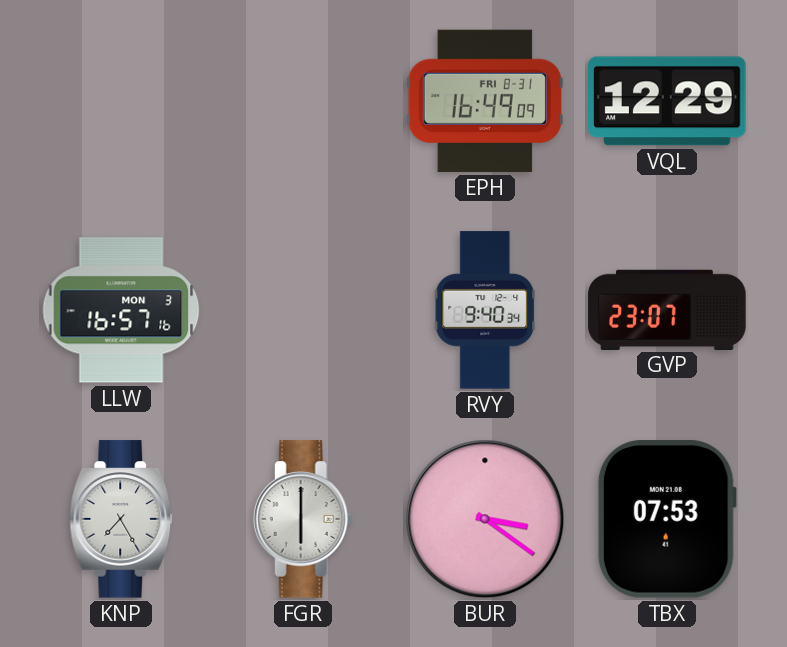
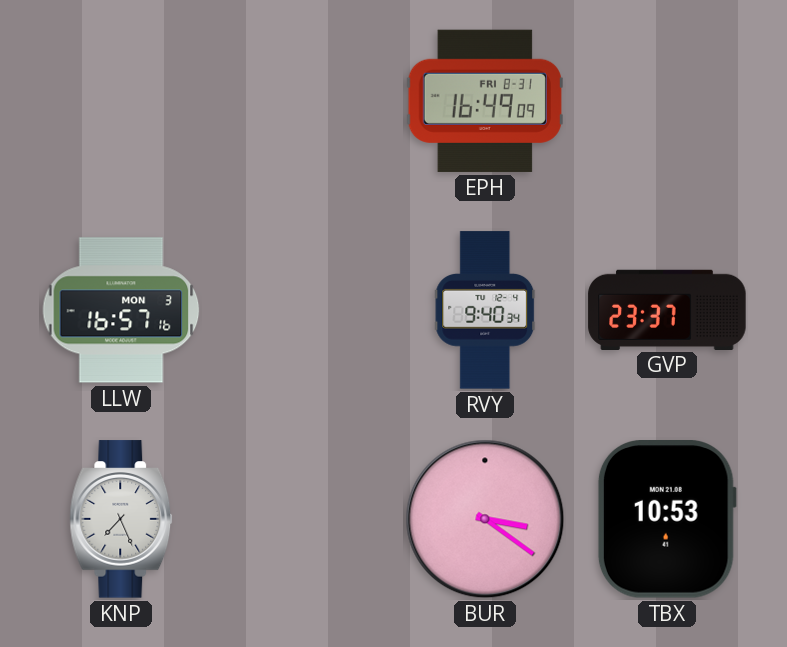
VQL: 12:29 -> none (667, 101)
GVP: 23:07 -> 23:37 (667, 309)
KNP: 7:25 -> 7:26 (121, 519)
FGR: 6:00 -> none (303, 519)
TBX: 07:53 -> 10:53 (667, 520)
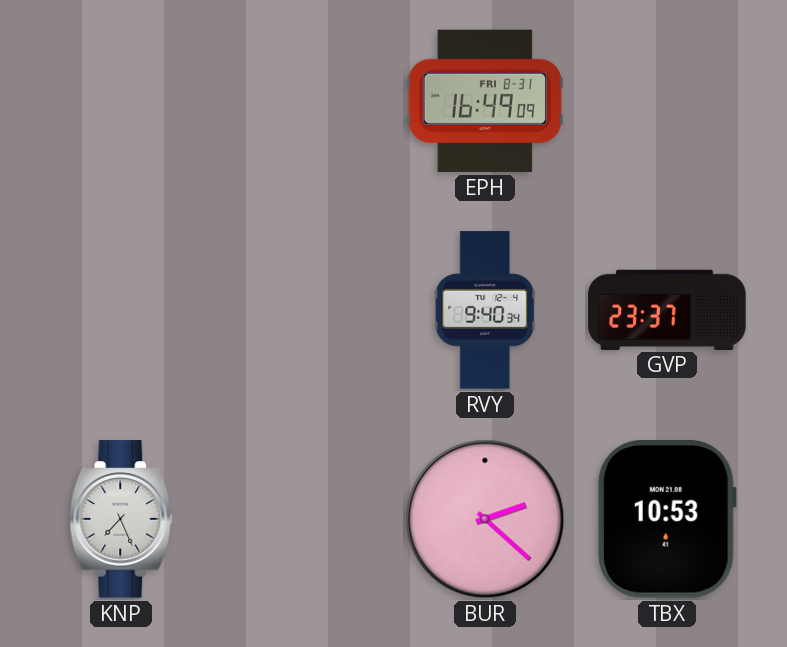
LLW: 16:57 -> none (121, 310)
BUR: 3:21 -> 2:22 (485, 519)
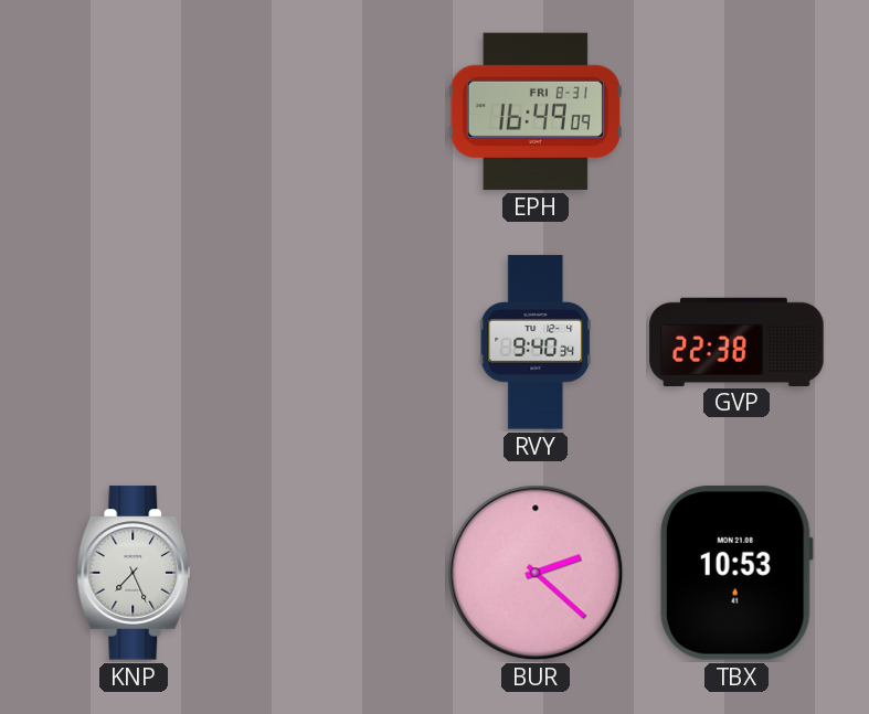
GVP: 23:37 -> 22:38 (736, 341)
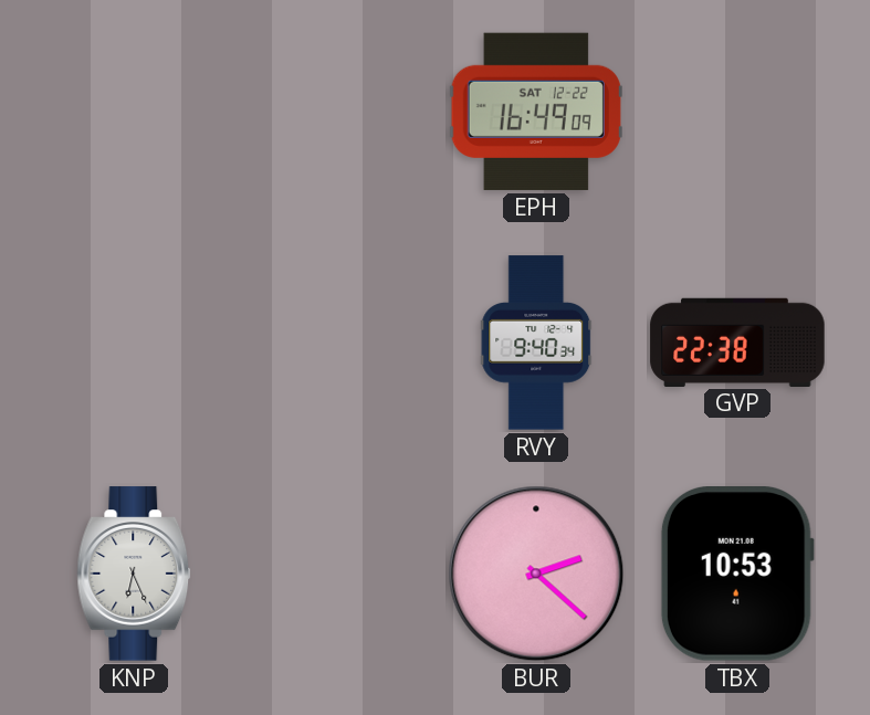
EPH date: FRI 8-31 -> SAT 12-22 (536, 112)
KNP: 7:26 -> 6:26 (134, 574)
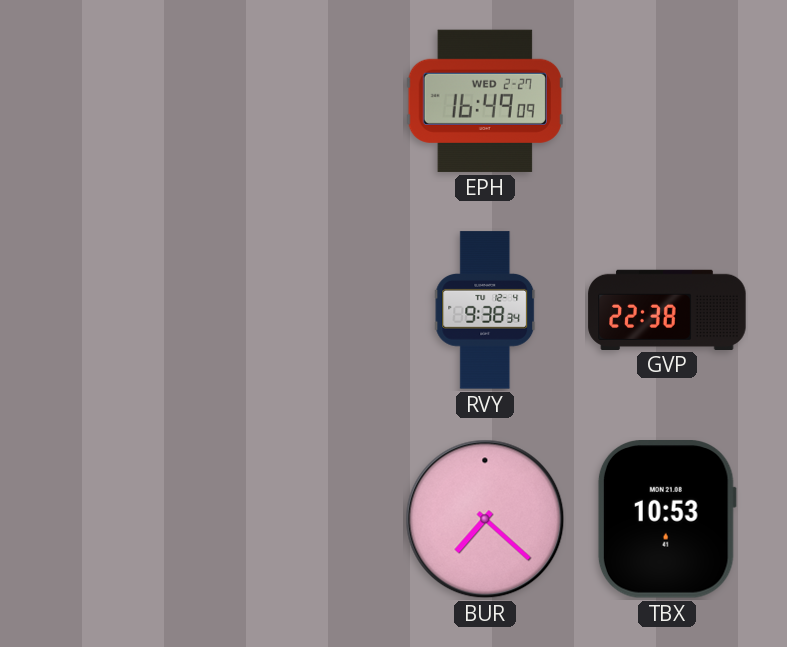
EPH date: SAT 12-22 -> WED 2-27 (485, 101)
RVY: 9:40 -> 9:38 (485, 310)
KNP: 6:26 -> none (134, 574)
BUR: 2:22 -> 7:22 (485, 519)
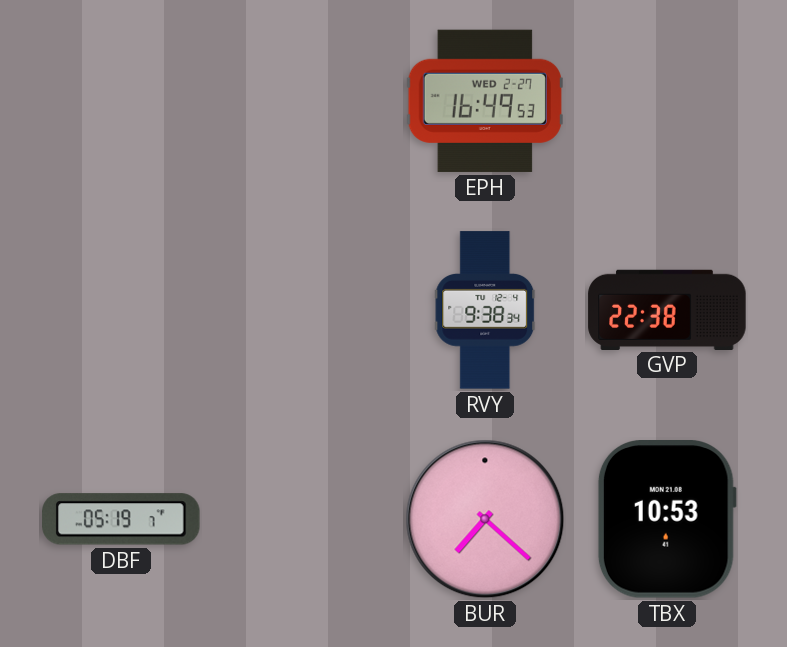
EPH: 16:49:09 -> 16:49:53 (485, 101)
DBF: none -> 05:19 (121, 519)
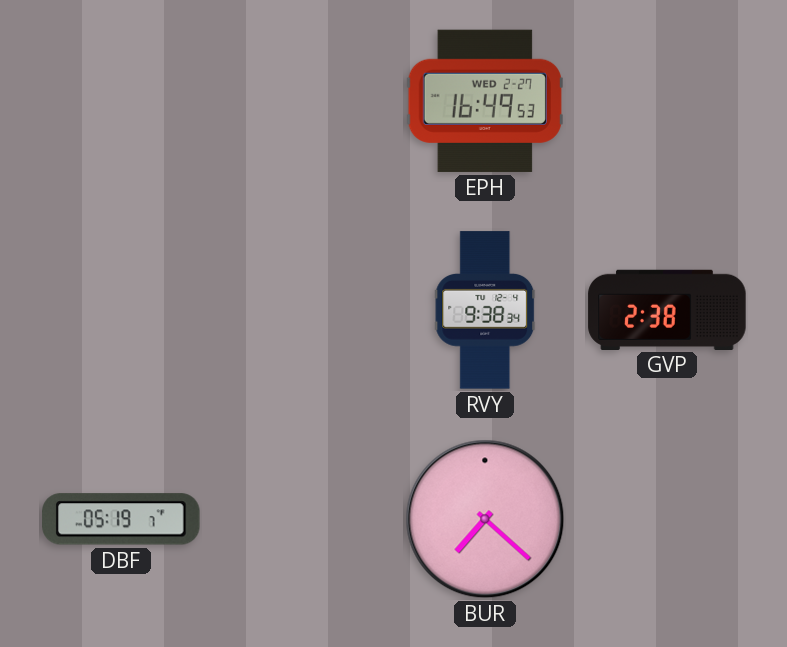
GVP: 22:38 -> 2:38 (667, 309)
TBX: 10:53 -> none (667, 520)
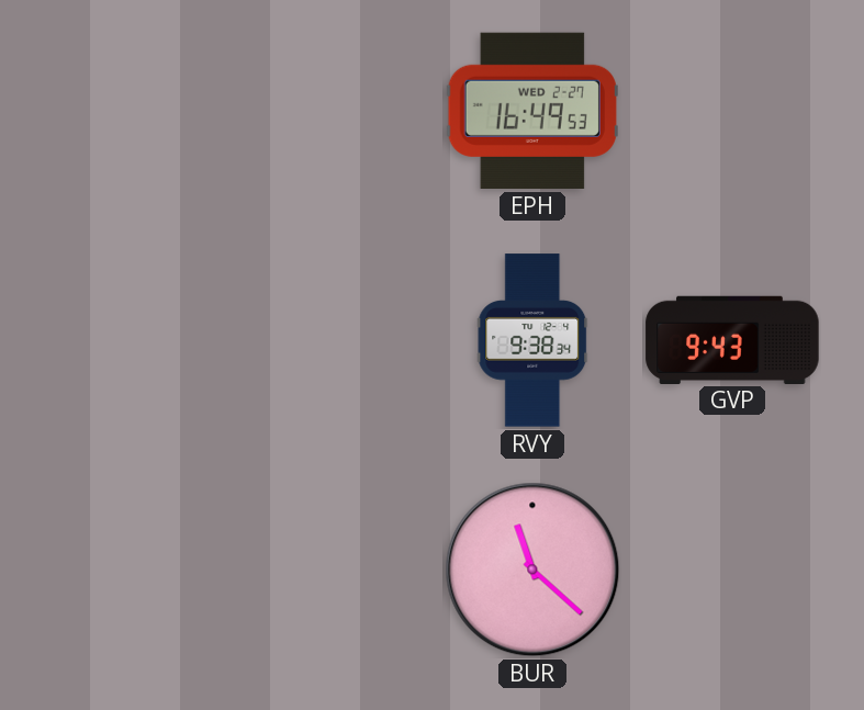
GVP: 2:38 -> 9:43 (732, 339)
DBF: 05:19 -> none (121, 519)
BUR: 7:22 -> 11:22 (532, 570)
